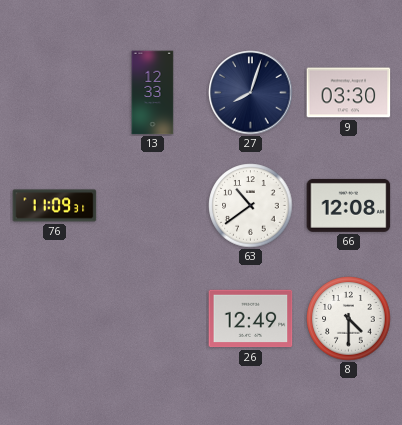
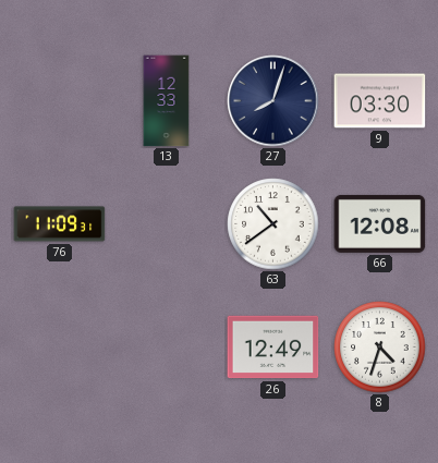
8: 4:30 -> 4:33 (380, 348)
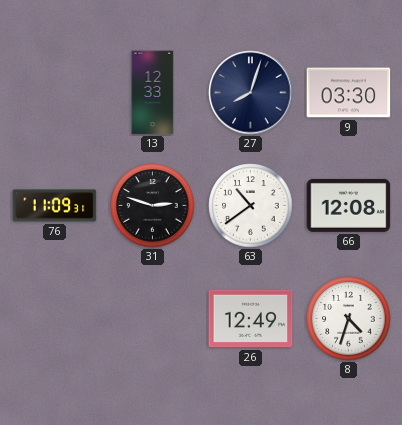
31: none -> 2:48 (153, 206)
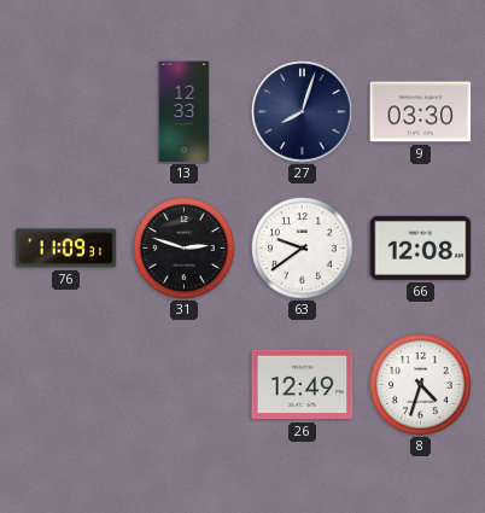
63: 10:39 -> 9:39 (303, 249)
